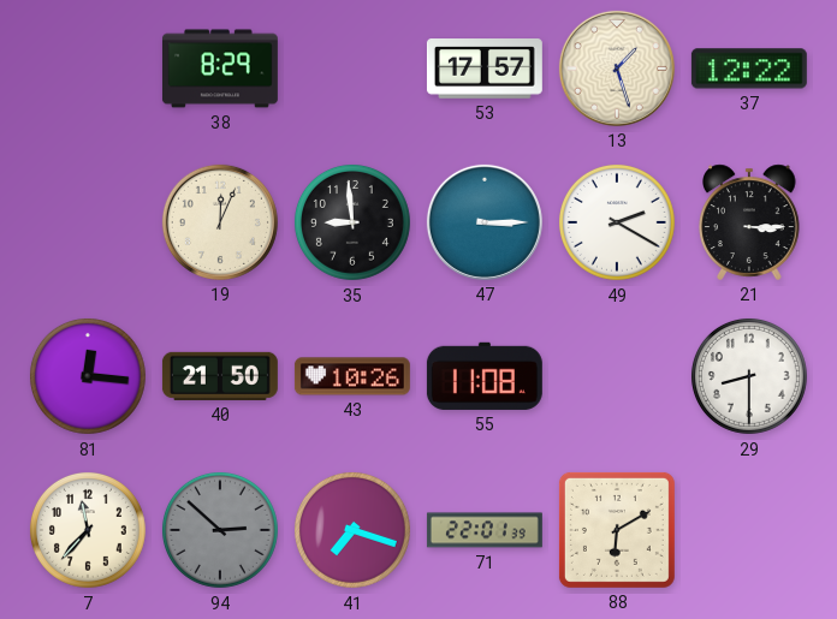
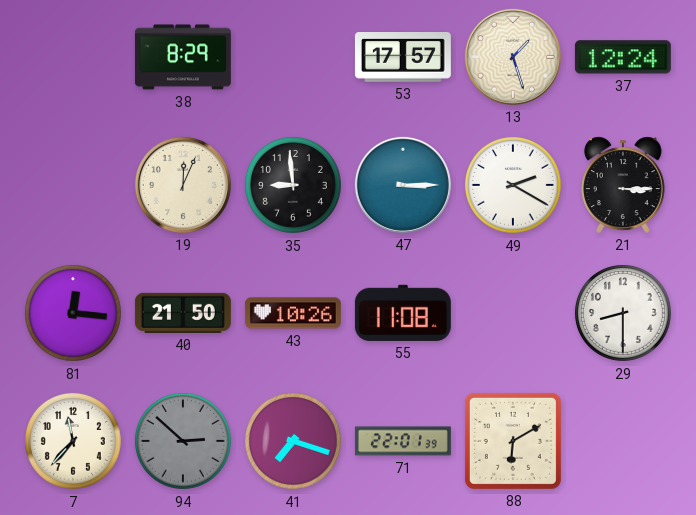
37: 12:22 -> 12:24 (623, 57)
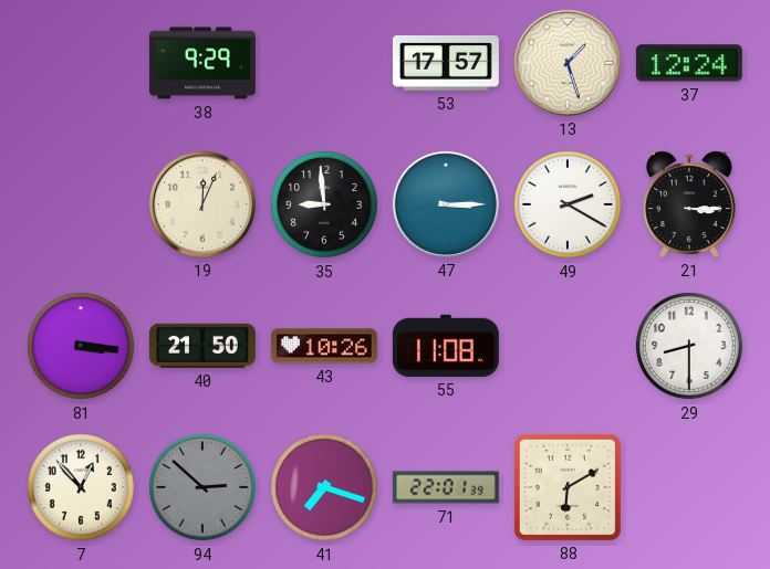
38: 8:29 -> 9:29 (202, 63)
81: 12:16 -> 3:16 (81, 346)
7: 11:37 -> 12:53 (81, 487)
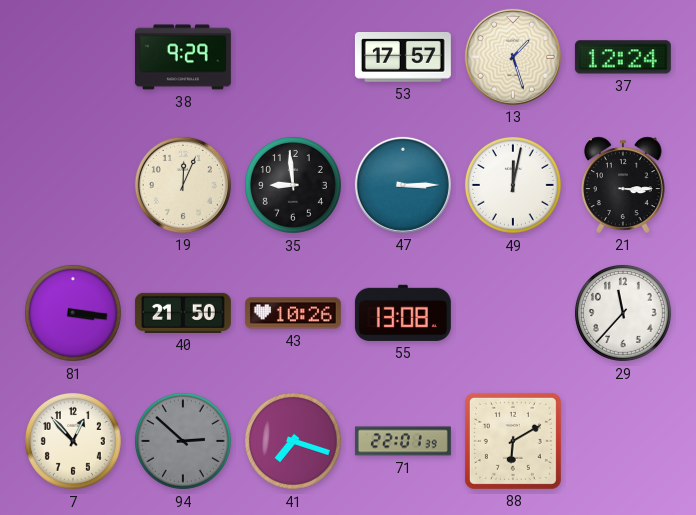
49: 2:20 -> 12:02 (513, 185)
55: 11:08 -> 13:08 (403, 313)
29: 8:30 -> 11:37 (623, 313)
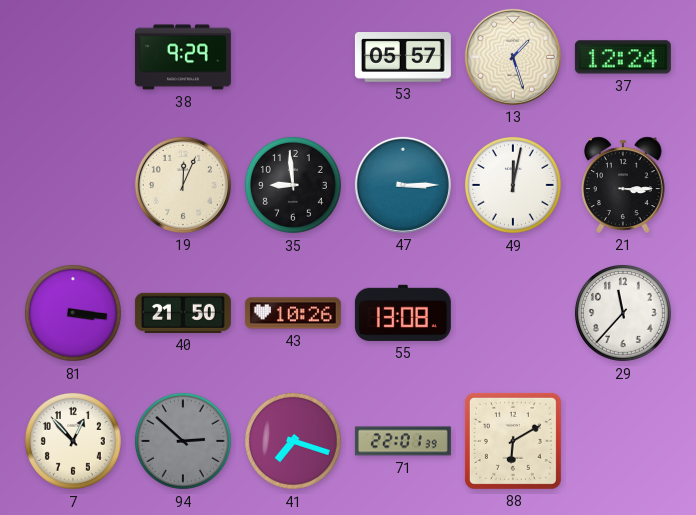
53: 17:57 -> 05:57 (403, 57)
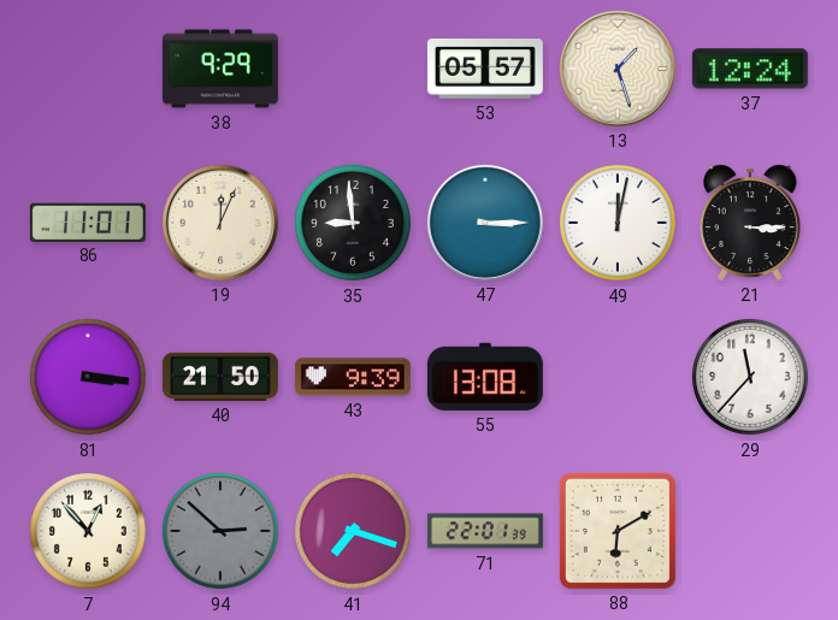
86: none -> 11:01 (88, 222)
43: 10:26 -> 9:39 (353, 377)
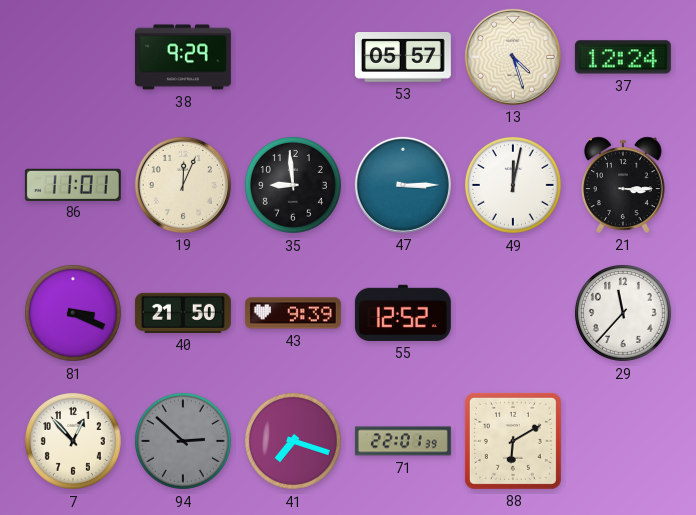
13: 1:27 -> 4:27 (513, 57)
81: 3:16 -> 3:19 (73, 313)
55: 13:08 -> 12:52 (403, 313)
